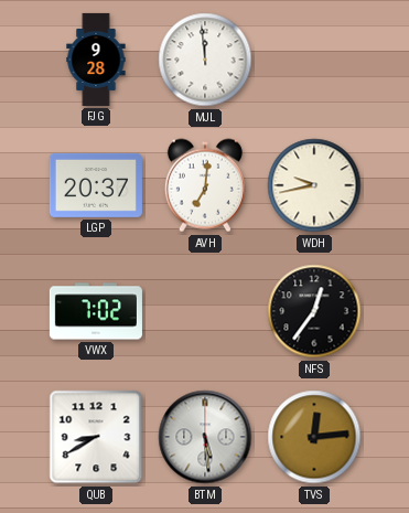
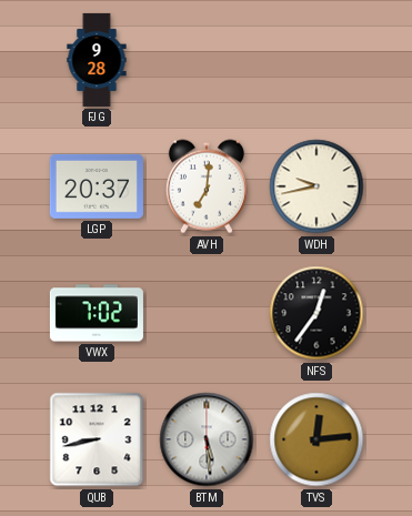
MJL: 11:59 -> none (205, 60)
QUB: 8:40 -> 8:43 (97, 439)
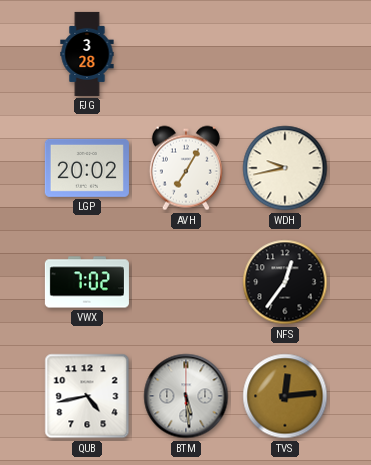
FJG: 9:28 -> 3:28 (87, 54)
LGP: 20:37 -> 20:02 (87, 168)
AVH: 7:01 -> 7:05 (186, 168)
QUB: 8:43 -> 4:43 (87, 396)
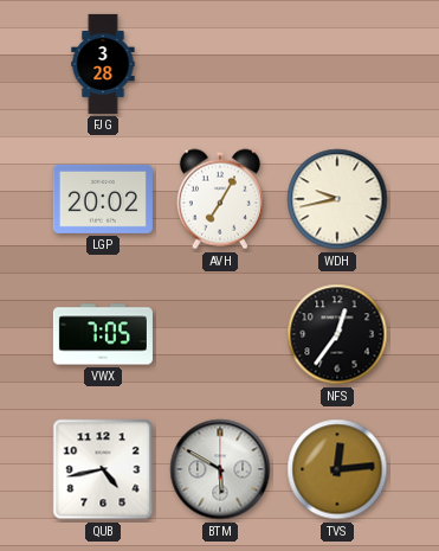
VWX: 7:02 -> 7:05 (103, 334)
BTM: 5:29 -> 5:50 (220, 469)
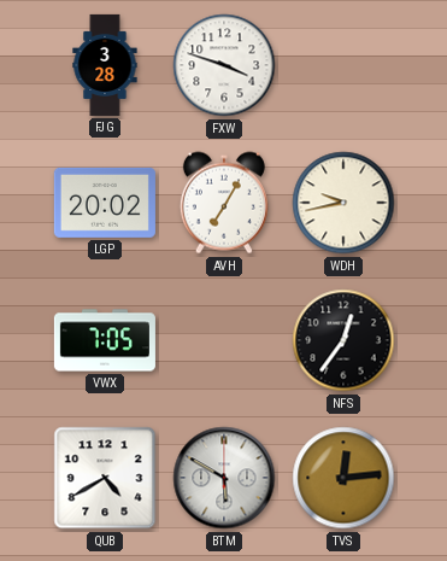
FXW: none -> 3:48 (224, 65)
QUB: 4:43 -> 4:40 (105, 478)
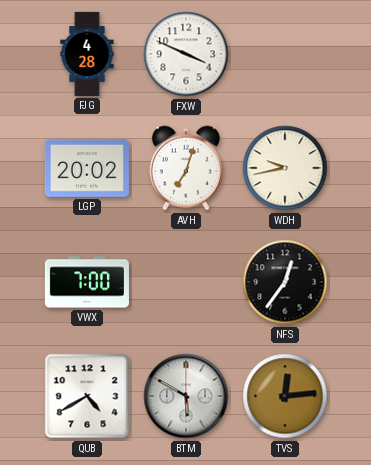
FJG: 3:28 -> 4:28 (87, 54)
FXW: 3:48 -> 3:49 (186, 54)
AVH: 7:05 -> 7:03 (186, 168)
VWX: 7:05 -> 7:00 (87, 282)
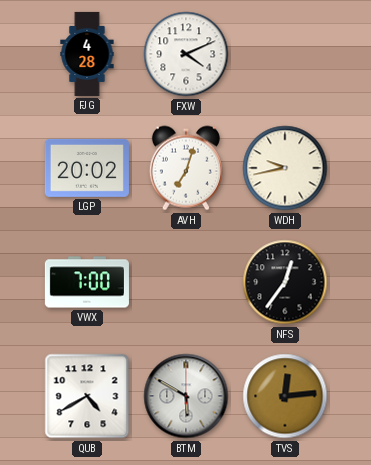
FXW: 3:49 -> 4:11 (186, 54)
